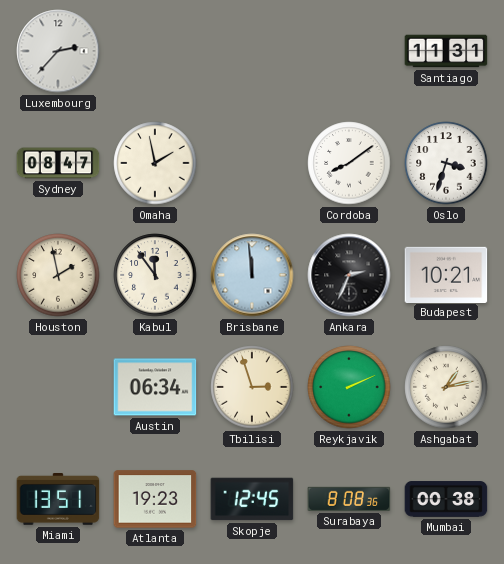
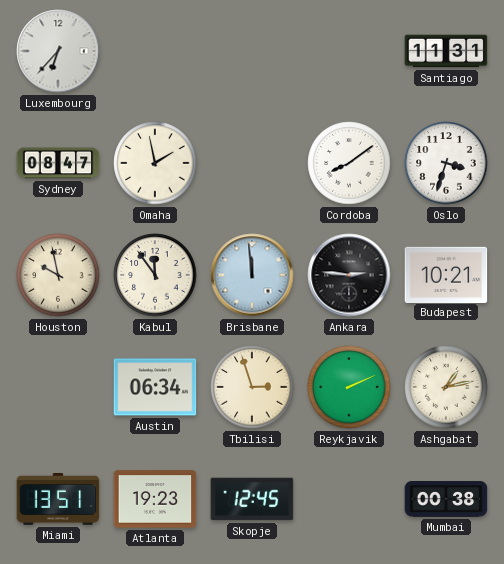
Luxembourg: 2:37 -> 6:37 (58, 51)
Houston: 1:58 -> 9:58 (58, 275)
Ankara: 2:34 -> 2:46 (349, 275)
Surabaya: 8:08 -> none (349, 499)
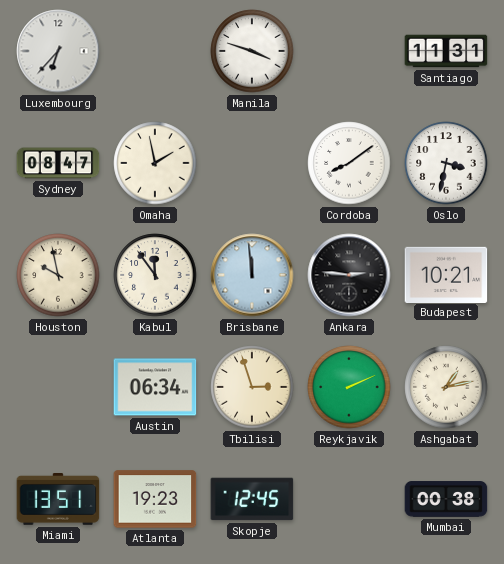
Manila: none -> 3:48 (252, 51)
Oslo: 3:33 -> 3:32 (446, 163)
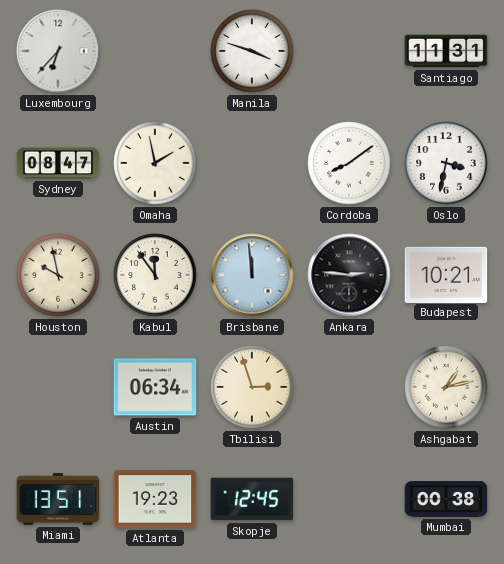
Reykjavik: 2:11 -> none (349, 387)
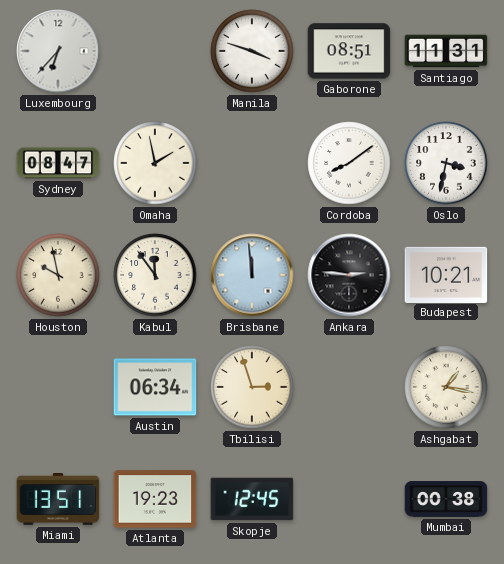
Gaborone: none -> 08:51 (349, 51)
Ashgabat: 1:13 -> 1:17 (446, 387)
